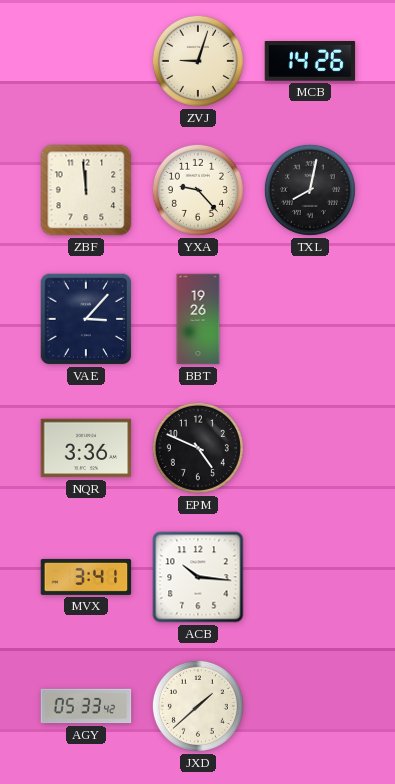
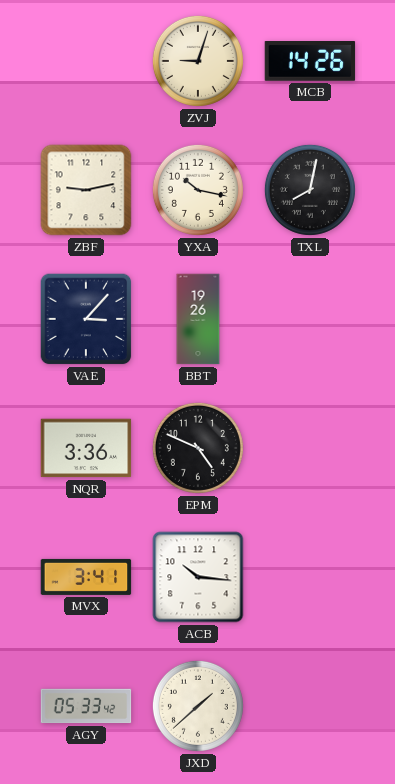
ZBF: 11:59 -> 9:13 (86, 190)
YXA: 9:23 -> 10:17 (198, 190)
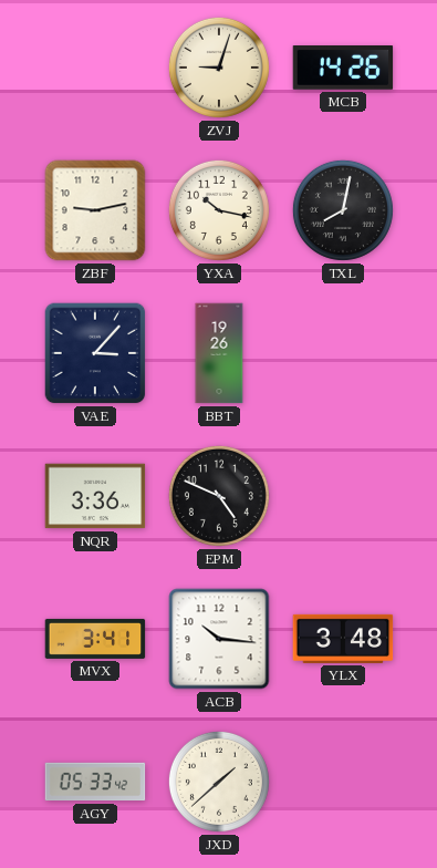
YLX: none -> 3:48 (343, 639)
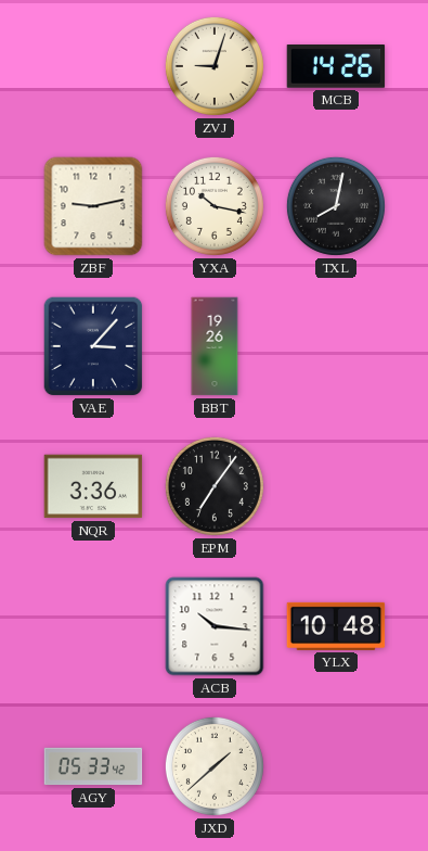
EPM: 4:49 -> 7:06 (215, 486)
MVX: 3:41 -> none (95, 639)
YLX: 3:48 -> 10:48 (336, 626)
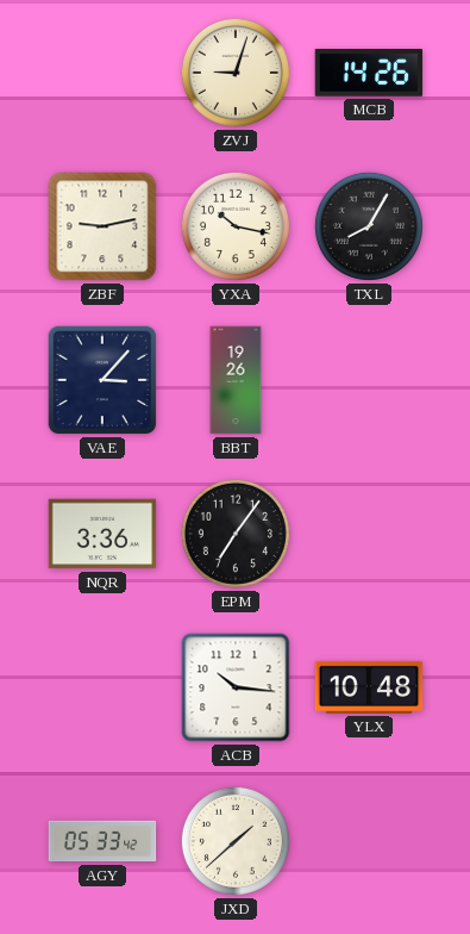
TXL: 8:02 -> 8:05 (369, 226)
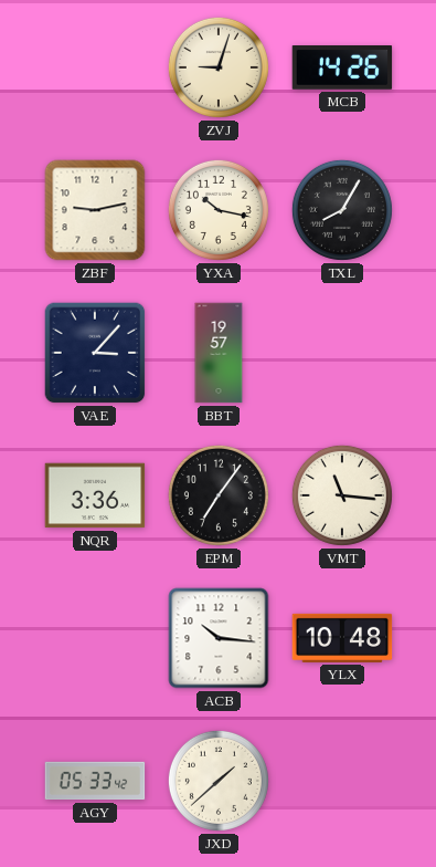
BBT: 19:26 -> 19:57 (219, 353)
VMT: none -> 11:16 (342, 495)
